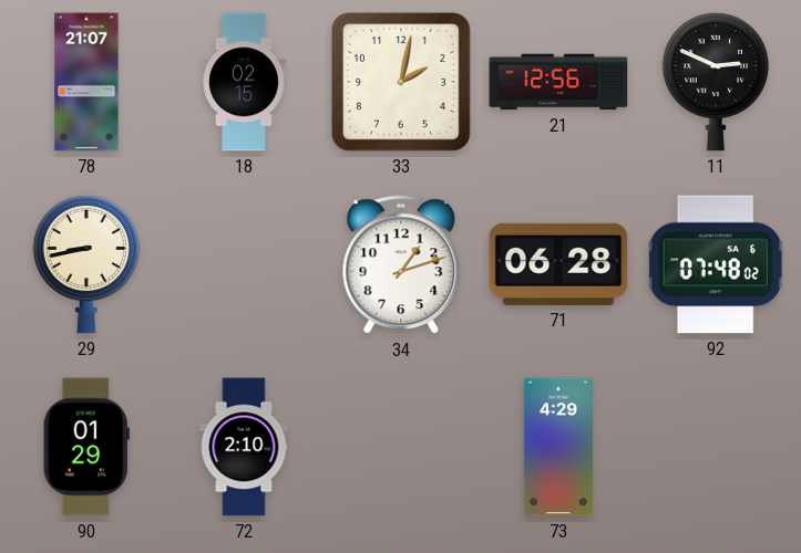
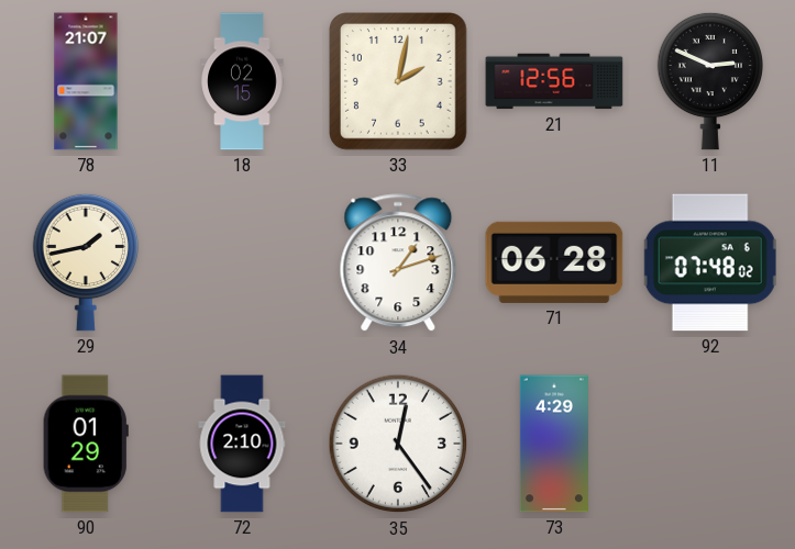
29: 8:43 -> 1:43 (85, 262)
35: none -> 12:24 (398, 444)
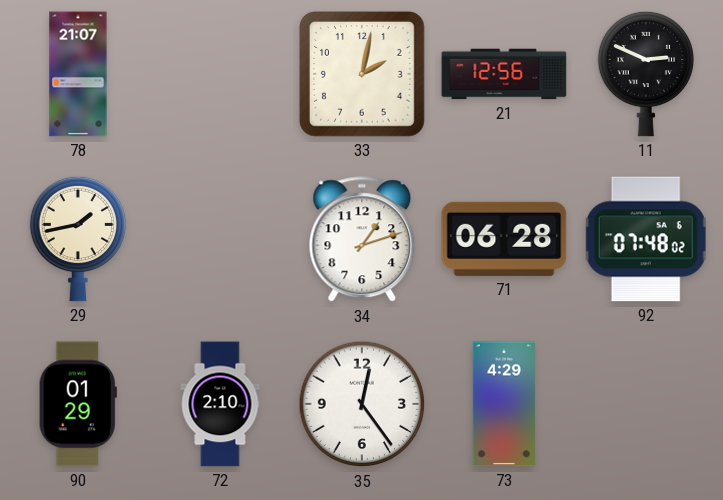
18: 02:15 -> none (242, 81)
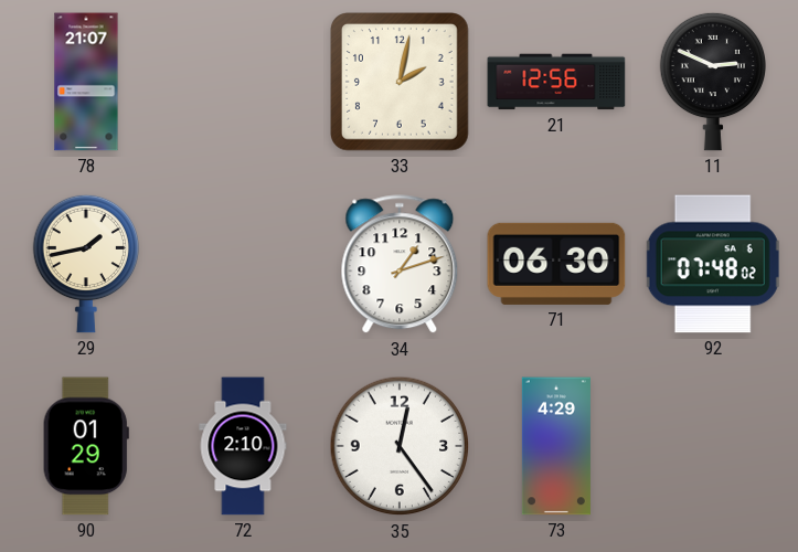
71: 06:28 -> 06:30 (556, 264)
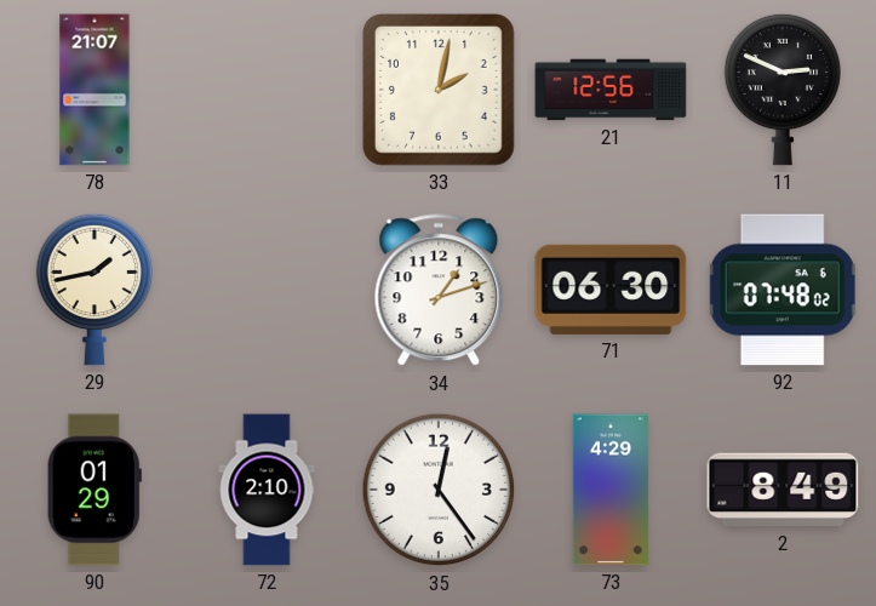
2: none -> 8:49 (783, 490)
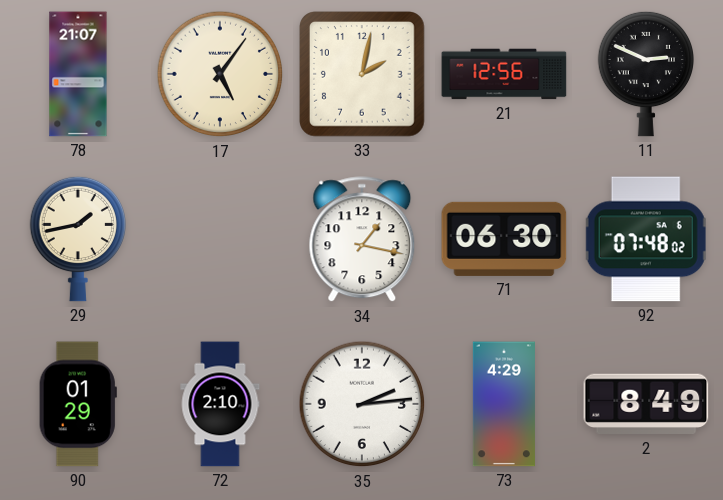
17: none -> 5:06 (220, 74)
34: 1:12 -> 1:17 (362, 240)
35: 12:24 -> 2:14 (362, 404)
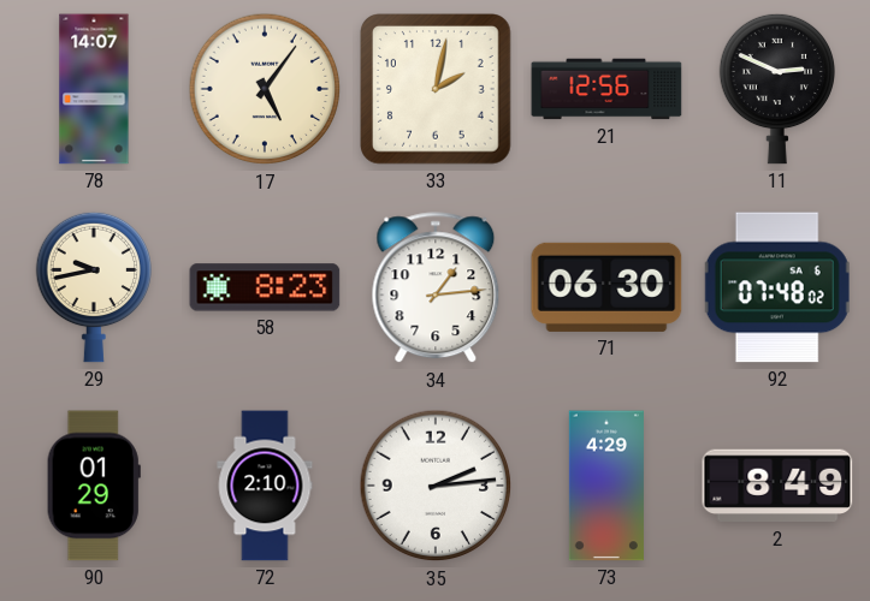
78: 21:07 -> 14:07 (94, 89)
29: 1:43 -> 9:43 (93, 287)
58: none -> 8:23 (265, 287)
34: 1:17 -> 1:14 (436, 288)
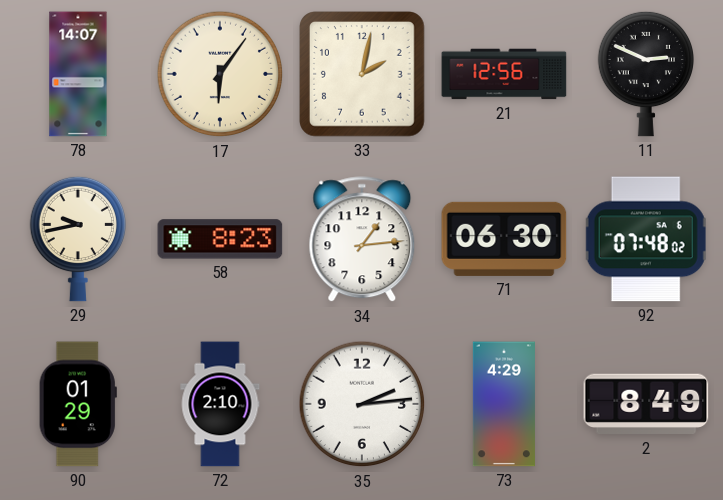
17: 5:06 -> 6:06 (220, 74)
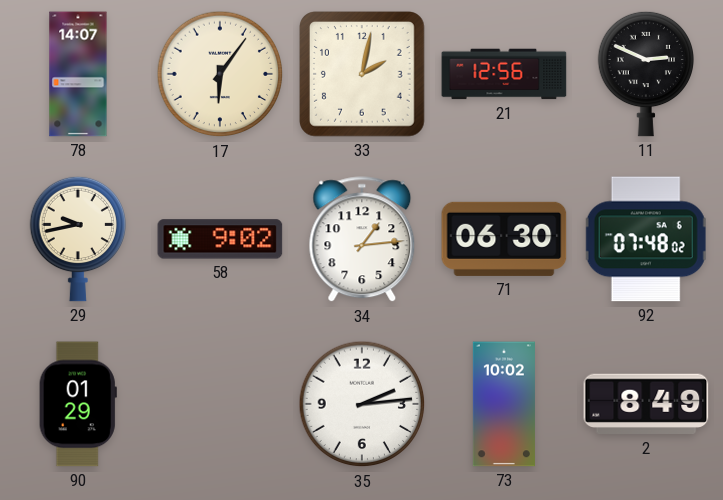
58: 8:23 -> 9:02 (220, 239)
72: 2:10 -> none (220, 404)
73: 4:29 -> 10:02 (504, 404)
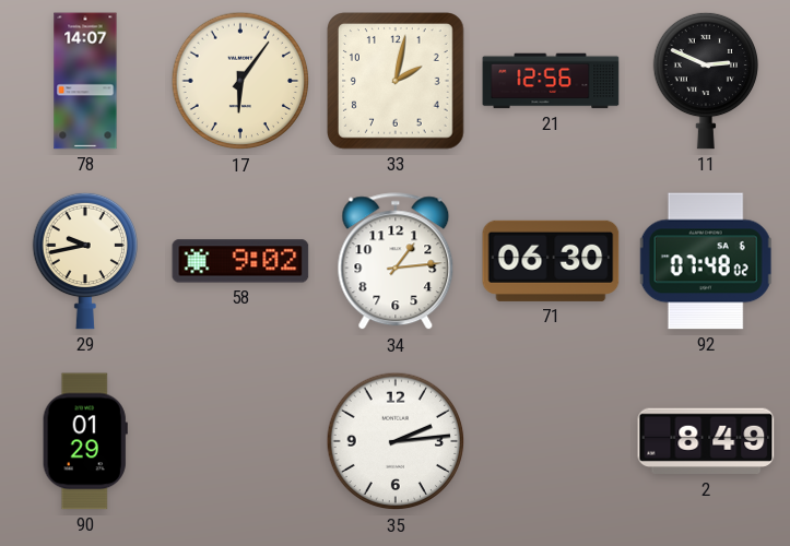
73: 10:02 -> none (504, 404)
